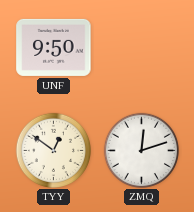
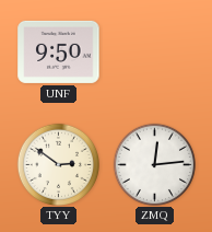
TYY: 12:51 -> 2:51 (58, 164)
ZMQ: 12:12 -> 12:14 (154, 164)
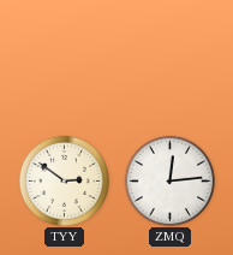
UNF: 9:50 -> none (59, 51)
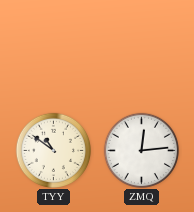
TYY: 2:51 -> 10:51 (53, 150)
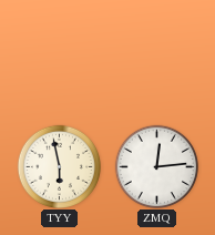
TYY: 10:51 -> 5:58 (59, 166)
